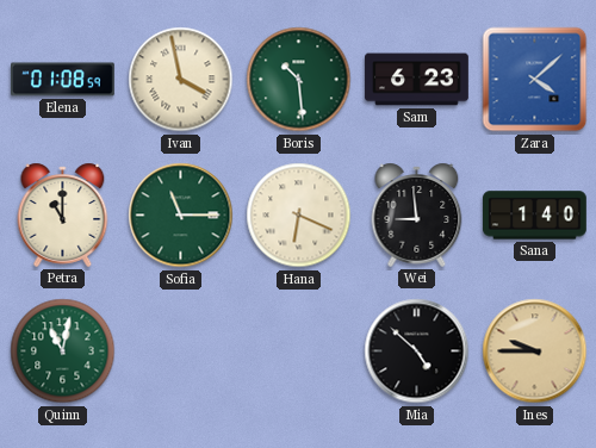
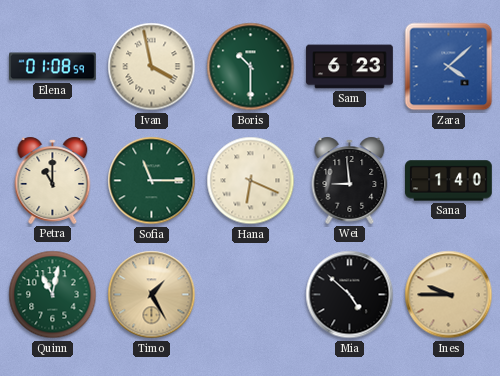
Boris: 10:29 -> 10:30 (251, 67)
Timo: none -> 1:25 (152, 295)
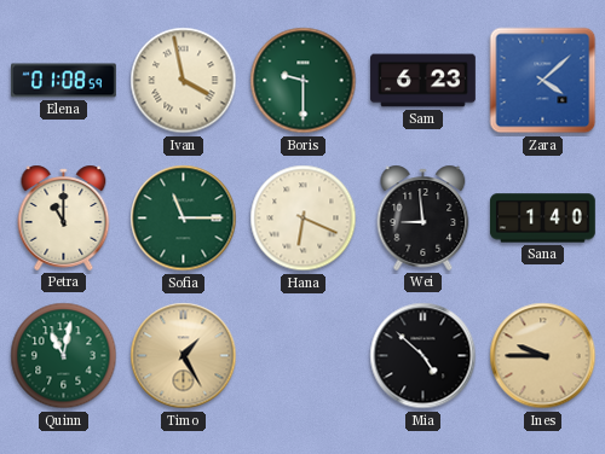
Boris: 10:30 -> 9:30 (304, 81)
